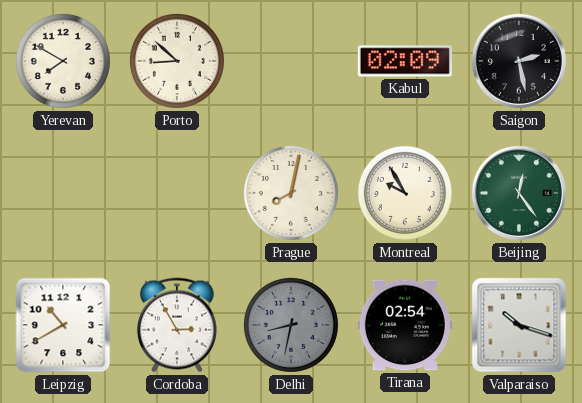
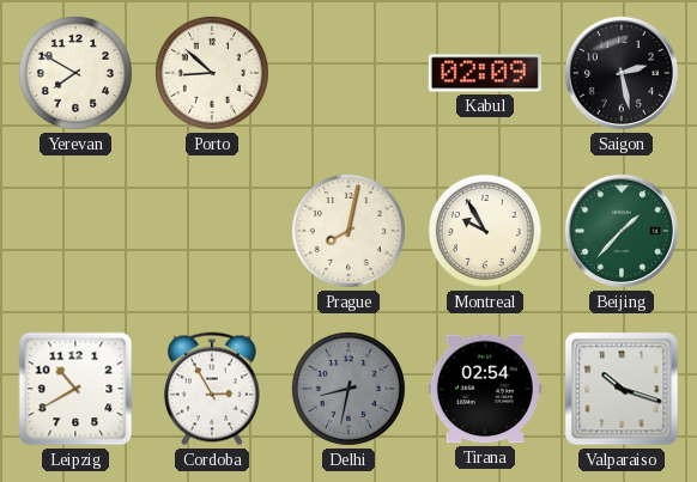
Beijing: 12:24 -> 1:37 (622, 231)
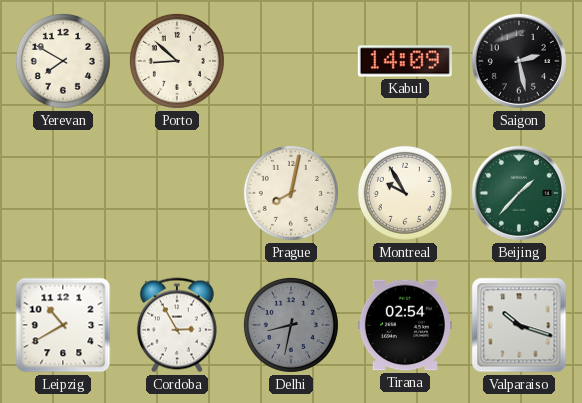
Kabul: 02:09 -> 14:09 (405, 61)
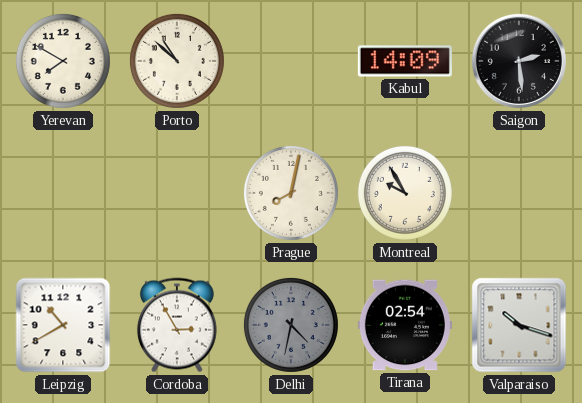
Porto: 8:52 -> 10:52 (177, 61)
Saigon: 2:28 -> 2:29 (519, 61)
Beijing: 1:37 -> none (519, 193)
Delhi: 8:32 -> 4:32 (291, 325)
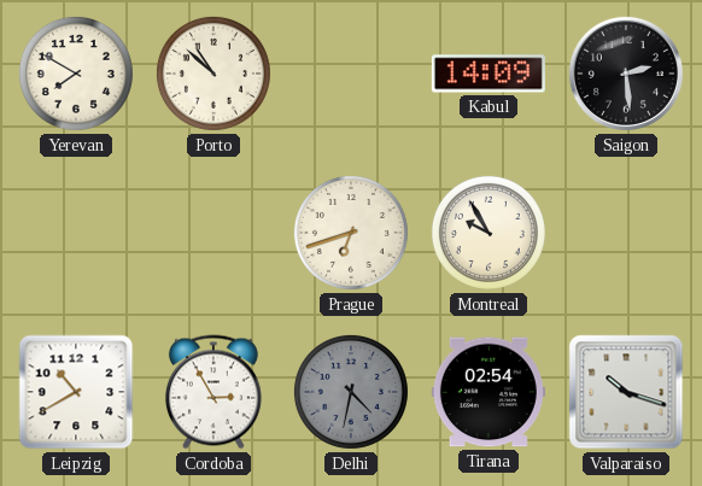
Prague: 8:02 -> 6:42 (351, 233)
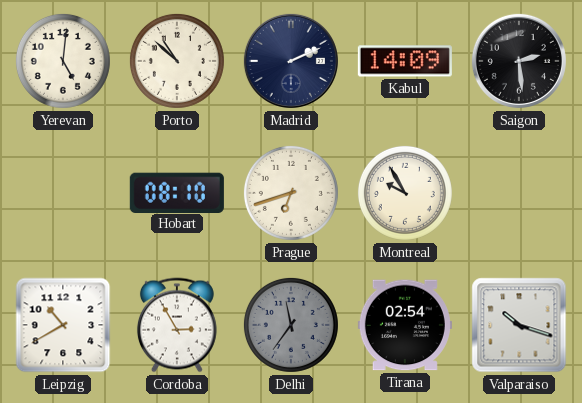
Yerevan: 7:50 -> 5:01 (63, 61)
Madrid: none -> 2:11 (291, 61)
Hobart: none -> 08:10 (177, 192)
Delhi: 4:32 -> 11:36 (291, 325)
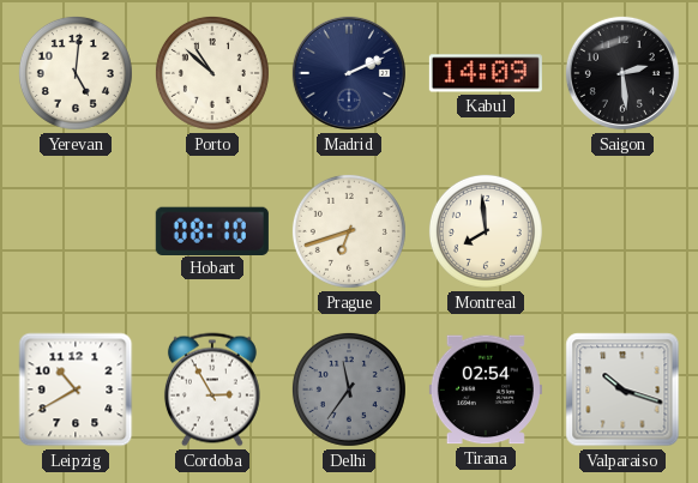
Montreal: 9:55 -> 7:59 (486, 231)
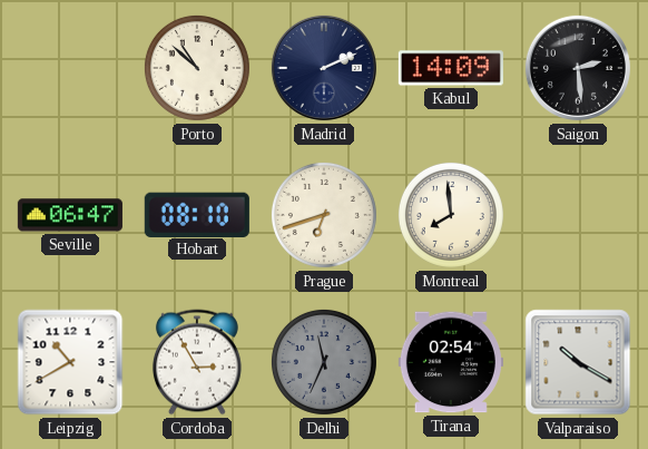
Yerevan: 5:01 -> none (76, 73)
Seville: none -> 06:47 (70, 215)
Delhi: 11:36 -> 11:34 (324, 362)
Valparaiso: 10:18 -> 10:20 (578, 362)
